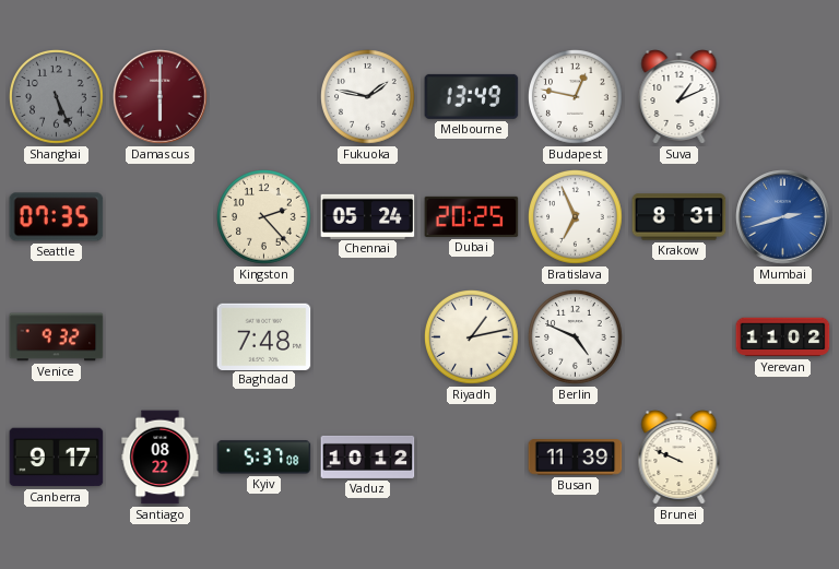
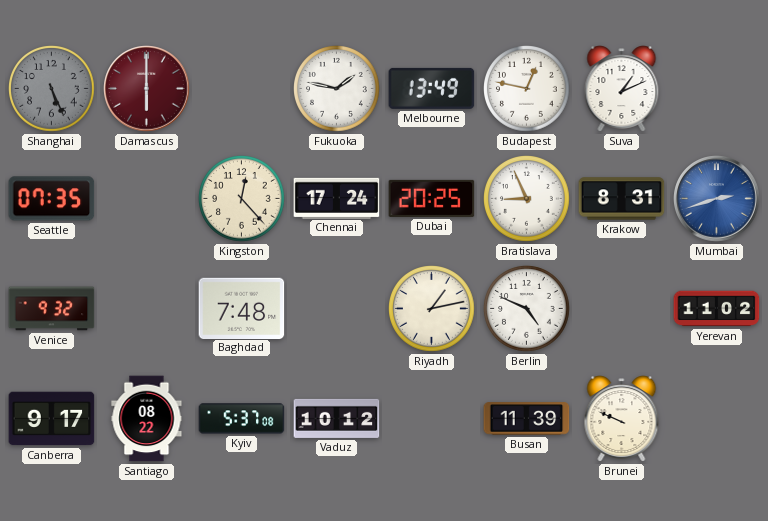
Kingston: 2:23 -> 12:23 (242, 199)
Chennai: 05:24 -> 17:24 (337, 198)
Bratislava: 6:56 -> 8:56 (527, 199)
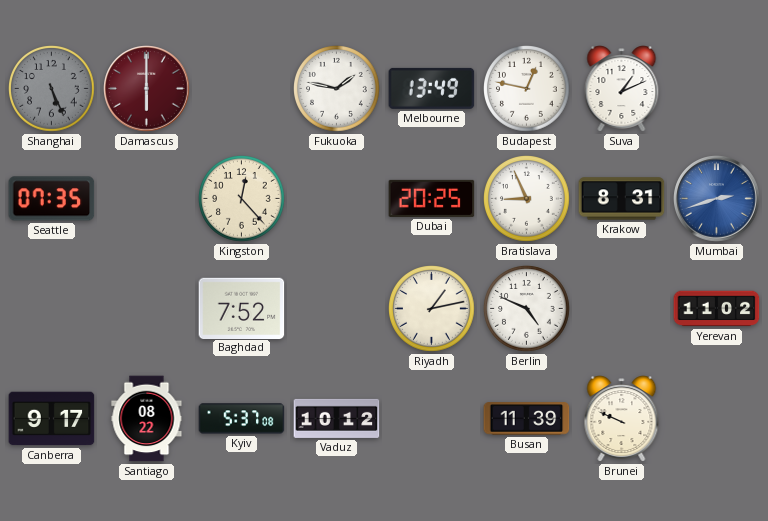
Chennai: 17:24 -> none (337, 198)
Venice: 9:32 -> none (52, 309)
Baghdad: 7:48 -> 7:52 (242, 308)
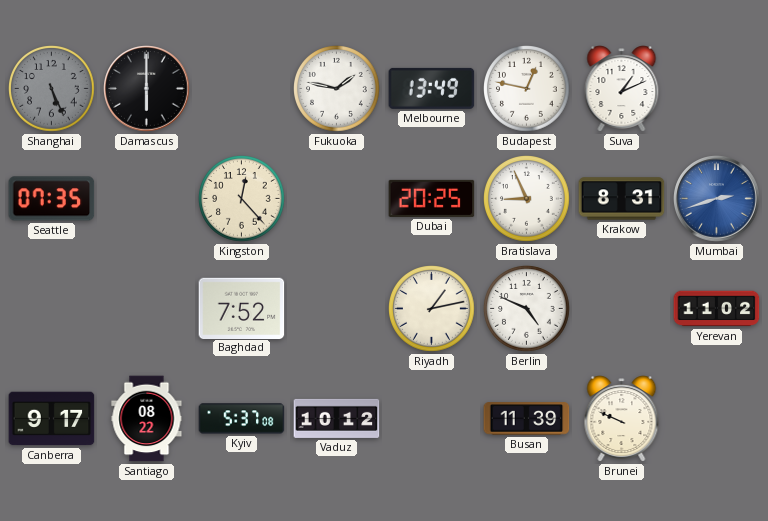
Damascus dial: burgundy -> black (147, 89)
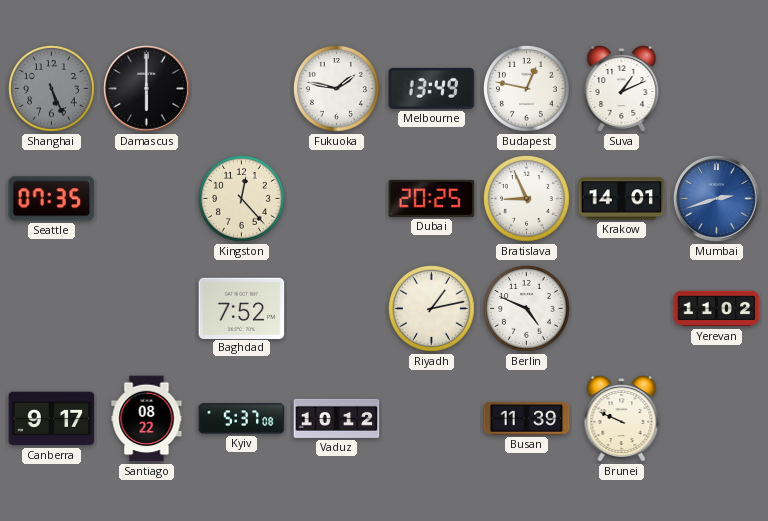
Krakow: 8:31 -> 14:01 (622, 199)
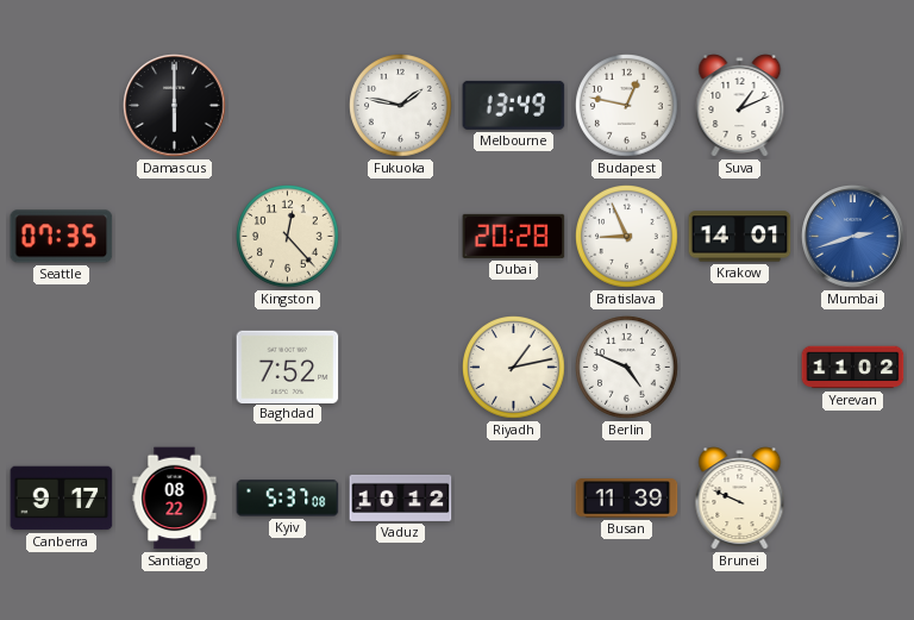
Shanghai: 5:26 -> none (52, 89)
Dubai: 20:25 -> 20:28 (514, 236)
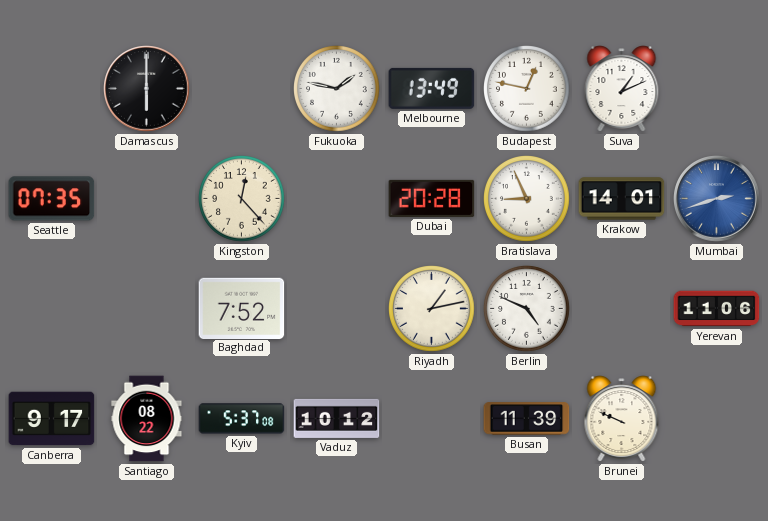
Yerevan: 11:02 -> 11:06 (717, 309)
